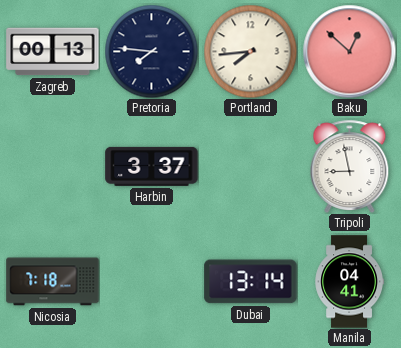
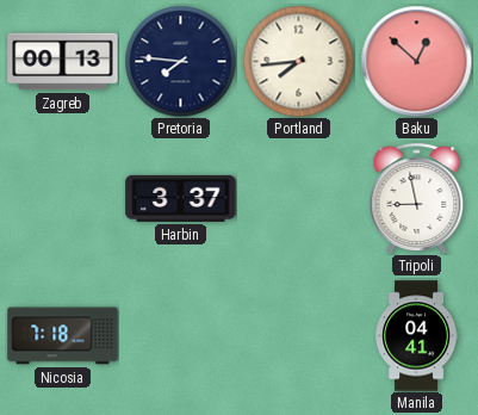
Dubai: 13:14 -> none (251, 282)
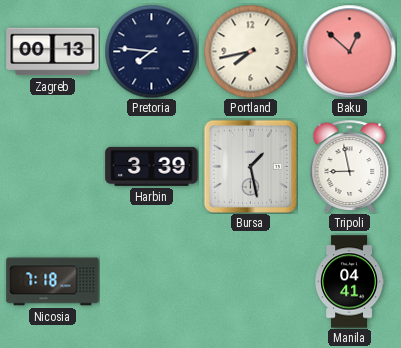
Portland: 7:44 -> 7:43 (250, 51)
Harbin: 3:37 -> 3:39 (152, 166)
Bursa: none -> 1:28 (250, 166)
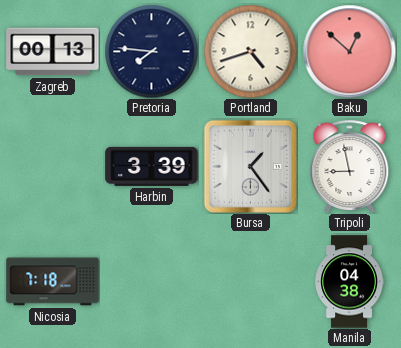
Portland: 7:43 -> 4:42 (250, 51)
Bursa: 1:28 -> 1:24 (250, 166)
Manila: 04:41 -> 04:38 (349, 282)
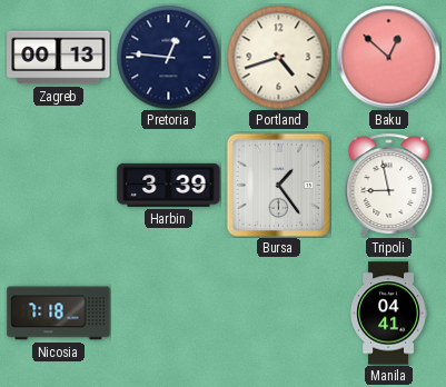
Pretoria: 7:46 -> 12:46 (168, 57)
Manila: 04:38 -> 04:41 (388, 314)
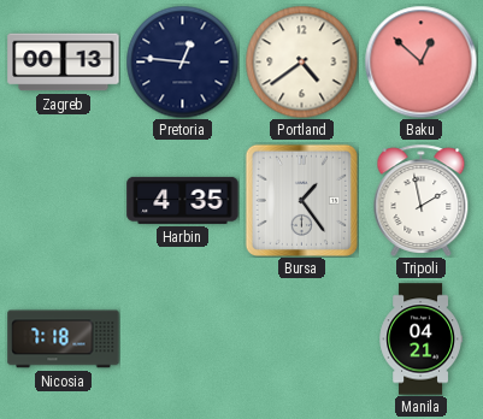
Portland: 4:42 -> 4:39 (301, 61)
Harbin: 3:39 -> 4:35 (183, 200)
Tripoli: 8:58 -> 1:58 (422, 200)
Manila: 04:41 -> 04:21 (420, 340)
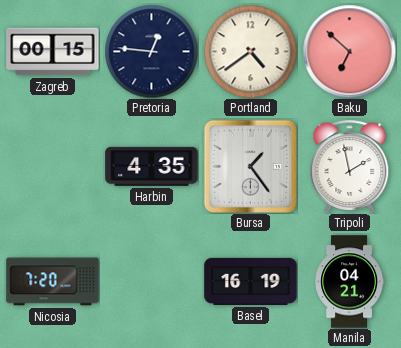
Zagreb: 00:13 -> 00:15 (53, 52)
Baku: 12:52 -> 6:52 (349, 51)
Nicosia: 7:18 -> 7:20 (53, 282)
Basel: none -> 16:19 (251, 281)
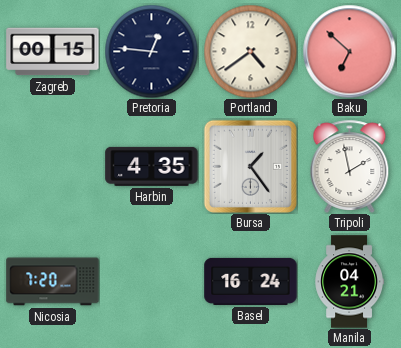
Basel: 16:19 -> 16:24 (251, 281)
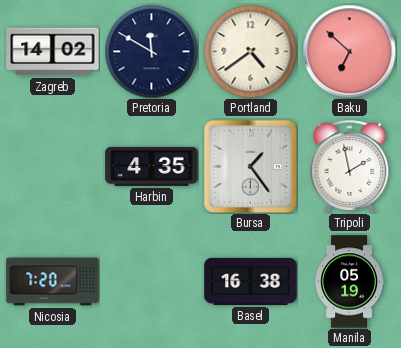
Zagreb: 00:15 -> 14:02 (53, 52)
Pretoria: 12:46 -> 11:50 (151, 51)
Basel: 16:24 -> 16:38 (251, 281)
Manila: 04:21 -> 05:19 (349, 282)
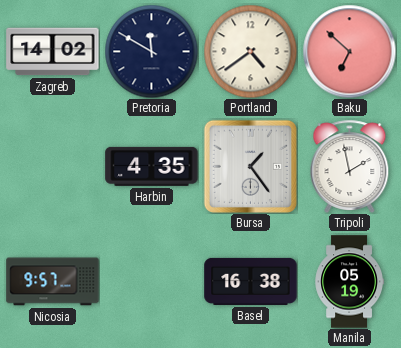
Nicosia: 7:20 -> 9:57 (53, 282)
